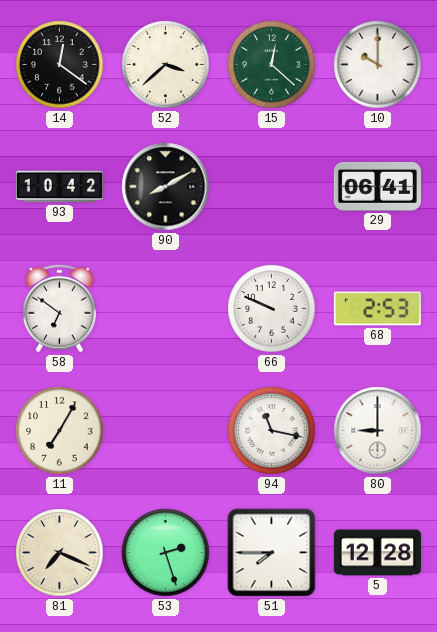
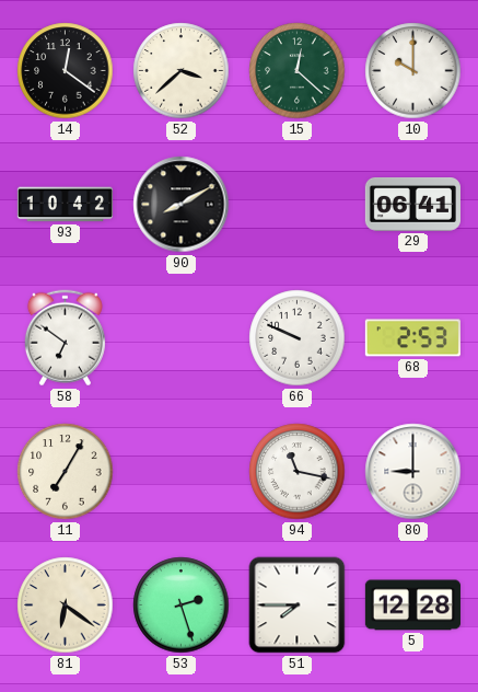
81: 7:19 -> 6:21 (66, 605)
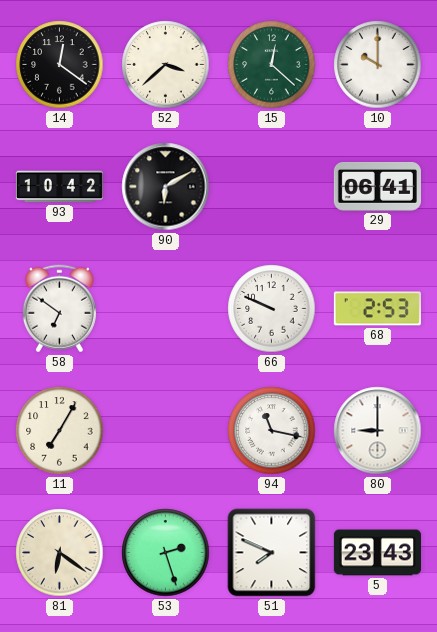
90: 8:10 -> 6:10 (166, 187)
51: 7:45 -> 7:49 (272, 553)
5: 12:28 -> 23:43 (377, 553)
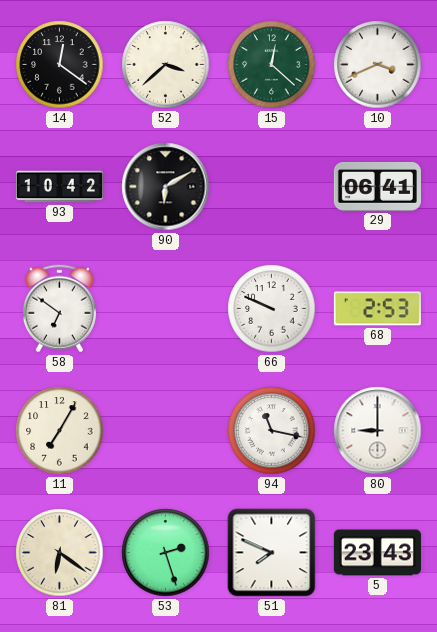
10: 10:00 -> 3:41 (378, 65)
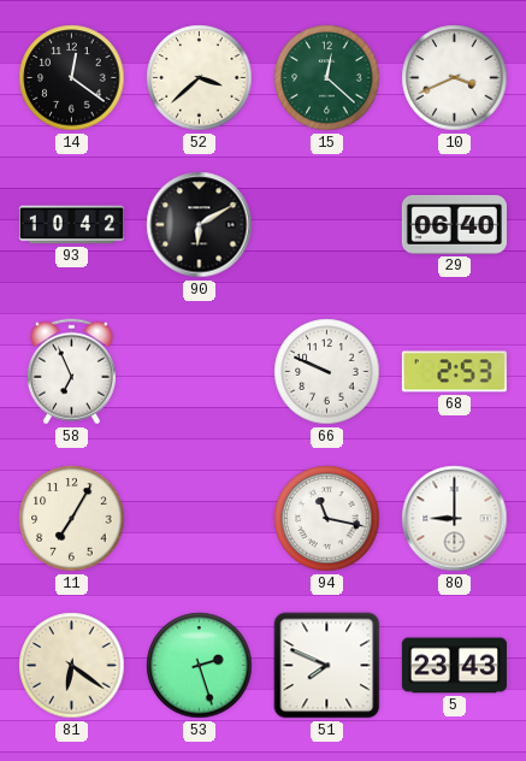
29: 06:41 -> 06:40 (454, 225)
58: 6:51 -> 6:56 (71, 372)
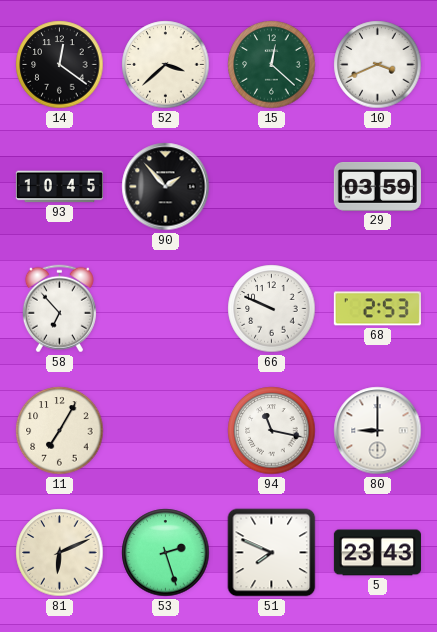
93: 10:42 -> 10:45 (59, 187)
90: 6:10 -> 1:53 (166, 187)
29: 06:40 -> 03:59 (377, 187)
58: 6:56 -> 6:53 (59, 309)
81: 6:21 -> 6:11 (60, 553)
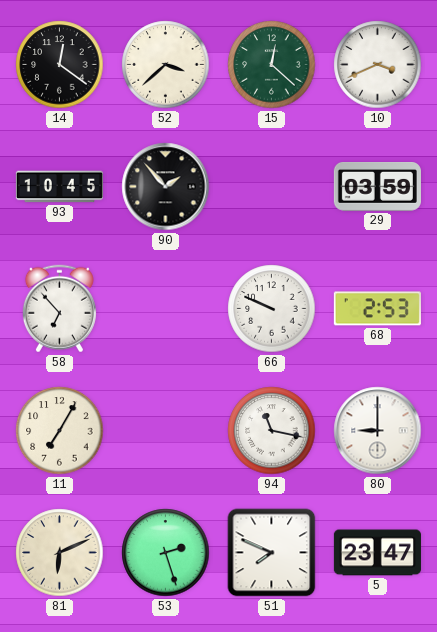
5: 23:43 -> 23:47 (377, 553)
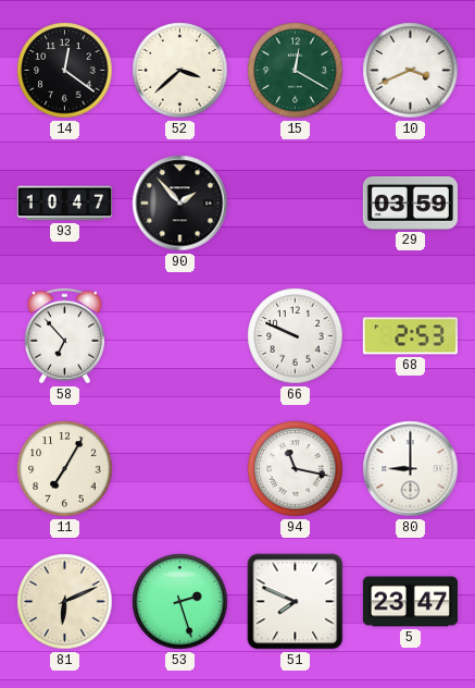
15: 12:22 -> 12:20 (296, 71)
93: 10:45 -> 10:47 (64, 204)
